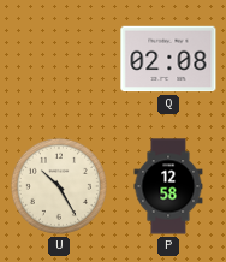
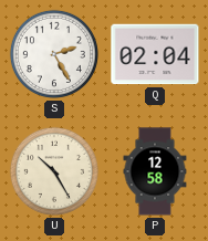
S: none -> 2:25 (54, 54)
Q: 02:08 -> 02:04 (155, 54)
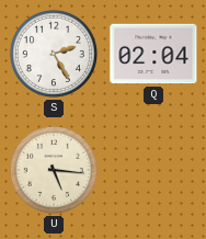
U: 10:25 -> 5:16 (54, 170)
P: 12:58 -> none (155, 171)
